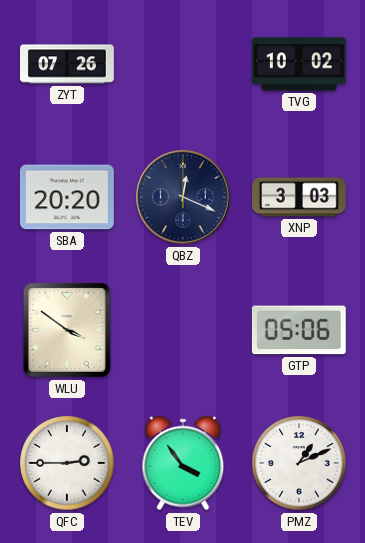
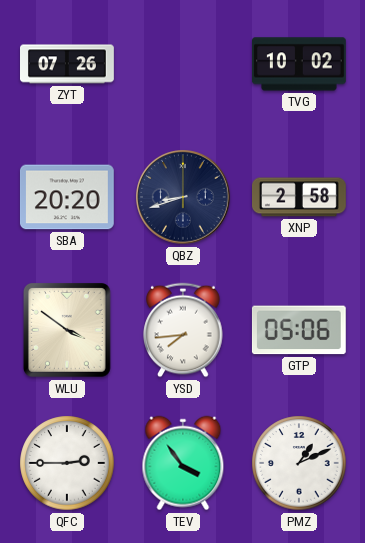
QBZ: 12:19 -> 8:42 (184, 198)
XNP: 3:03 -> 2:58 (300, 197)
YSD: none -> 7:44 (183, 330)
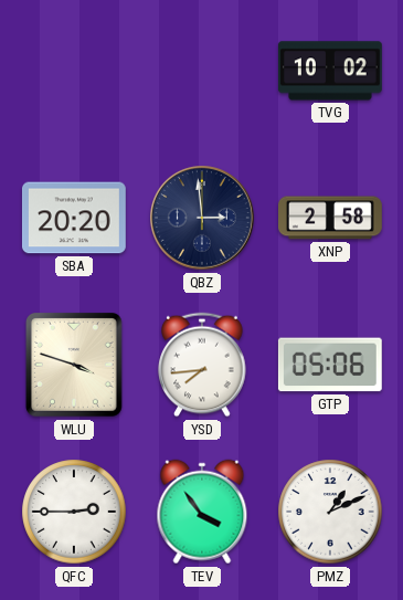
ZYT: 07:26 -> none (68, 64)
QBZ: 8:42 -> 2:59 (203, 219)
WLU: 3:51 -> 3:48 (74, 366)
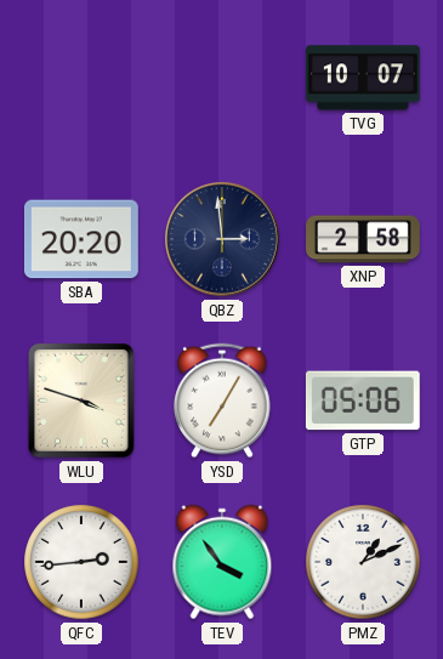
TVG: 10:02 -> 10:07 (363, 78)
YSD: 7:44 -> 7:05 (222, 400)
QFC: 2:45 -> 2:44 (81, 562)
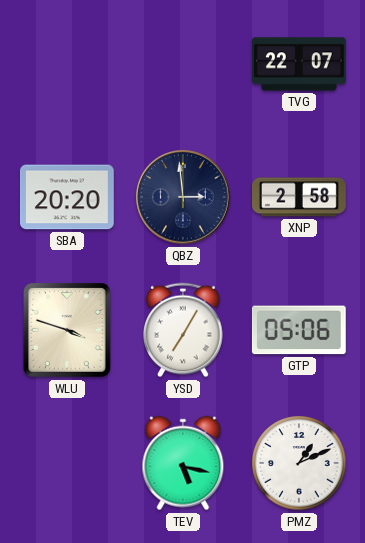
TVG: 10:07 -> 22:07 (299, 64)
QFC: 2:44 -> none (81, 562)
TEV: 3:54 -> 5:17 (183, 463)
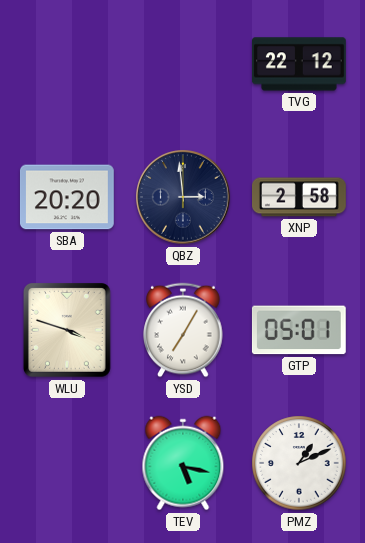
TVG: 22:07 -> 22:12 (299, 64)
GTP: 05:06 -> 05:01 (299, 330)
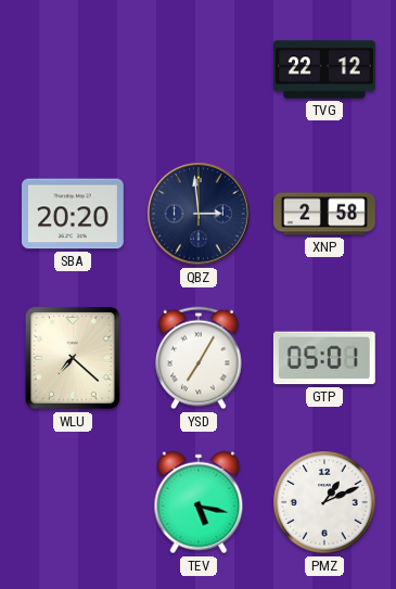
WLU: 3:48 -> 7:22 (73, 359)
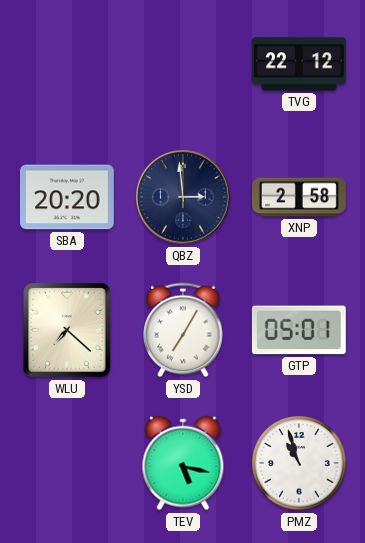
PMZ: 1:11 -> 10:57 (299, 463)
